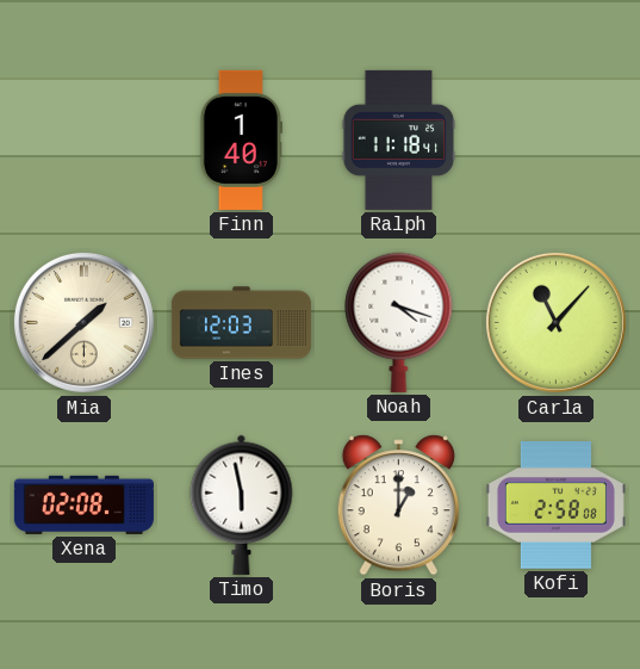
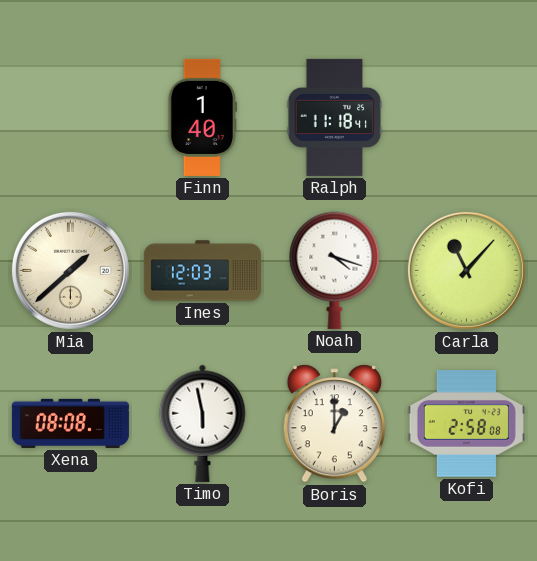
Xena: 02:08 -> 08:08 (70, 423)
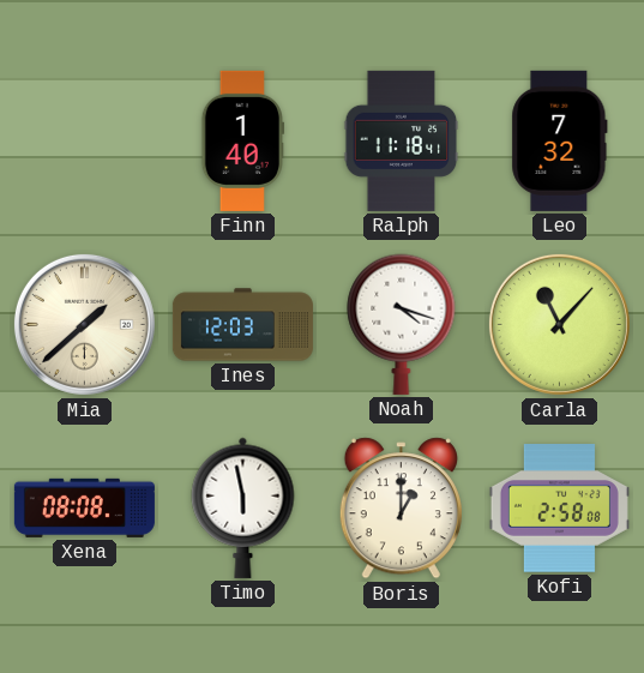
Leo: none -> 7:32 (560, 140)
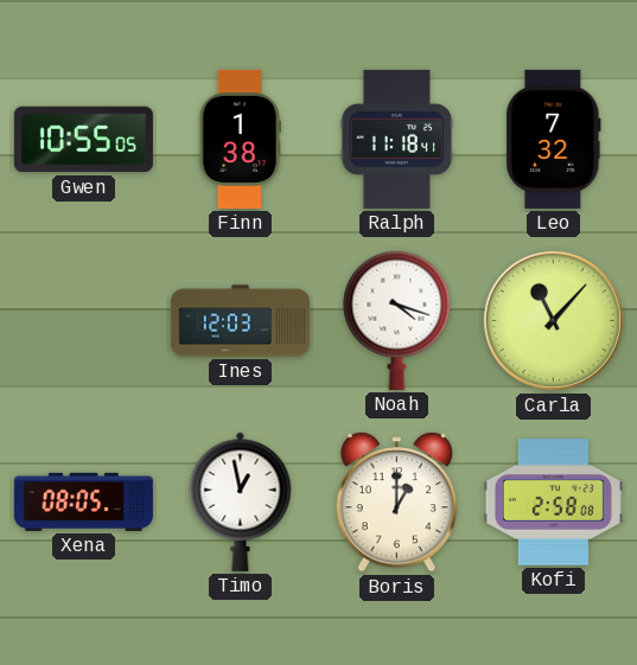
Gwen: none -> 10:55 (83, 140)
Finn: 1:40 -> 1:38 (240, 139)
Mia: 1:38 -> none (84, 324)
Xena: 08:08 -> 08:05 (83, 501)
Timo: 5:58 -> 12:58 (241, 501)
